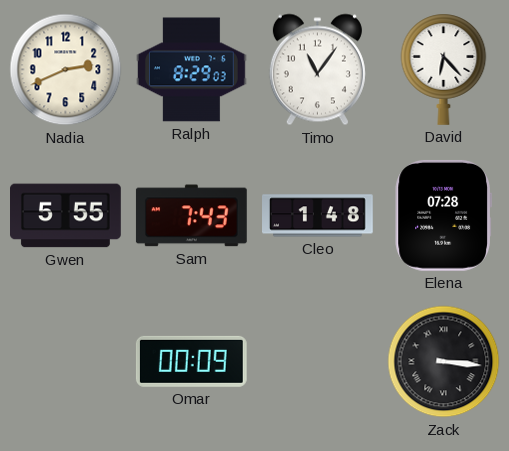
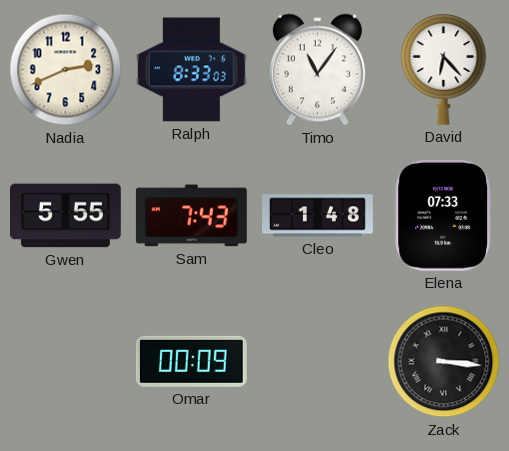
Ralph: 8:29 -> 8:33 (192, 70)
Elena: 07:28 -> 07:33 (443, 215)
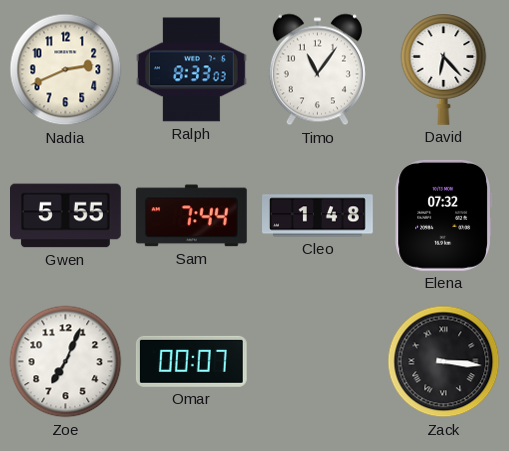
Sam: 7:43 -> 7:44 (191, 216)
Elena: 07:33 -> 07:32 (443, 215)
Zoe: none -> 7:04 (66, 362)
Omar: 00:09 -> 00:07 (191, 361)
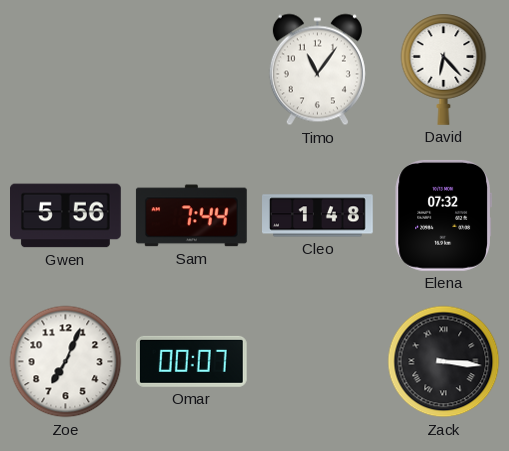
Nadia: 2:41 -> none (66, 70)
Ralph: 8:33 -> none (192, 70)
Gwen: 5:55 -> 5:56 (66, 216)
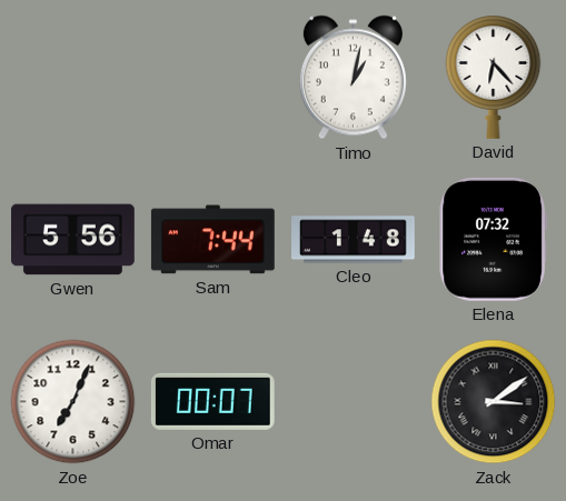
Timo: 11:06 -> 1:02 (352, 78)
Zack: 3:16 -> 3:09 (494, 402)
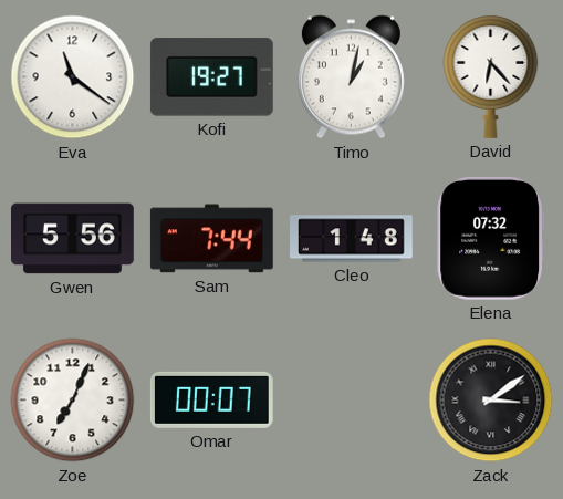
Eva: none -> 11:21 (73, 77)
Kofi: none -> 19:27 (211, 77)
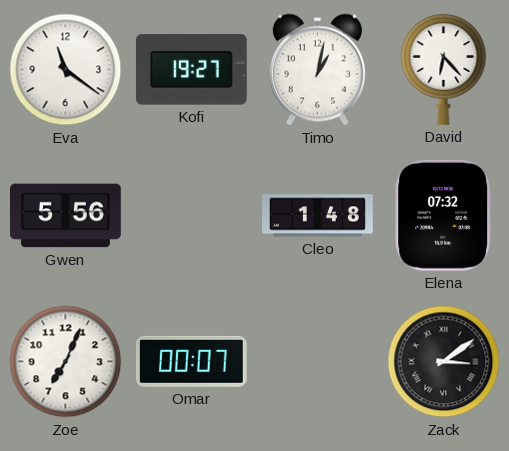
Sam: 7:44 -> none (211, 239)
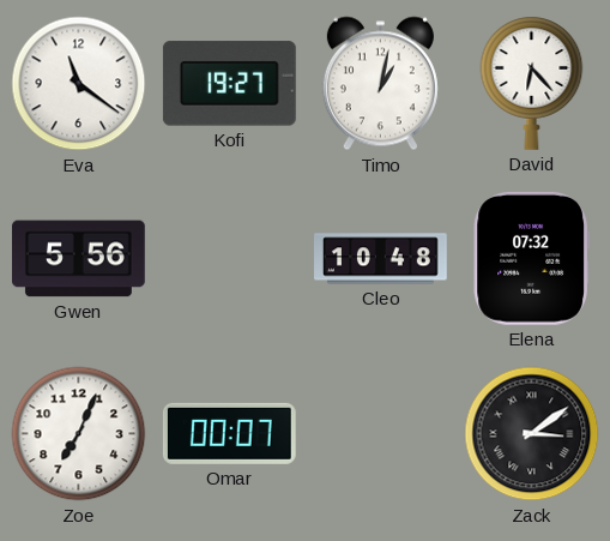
Cleo: 1:48 -> 10:48 (381, 259)
